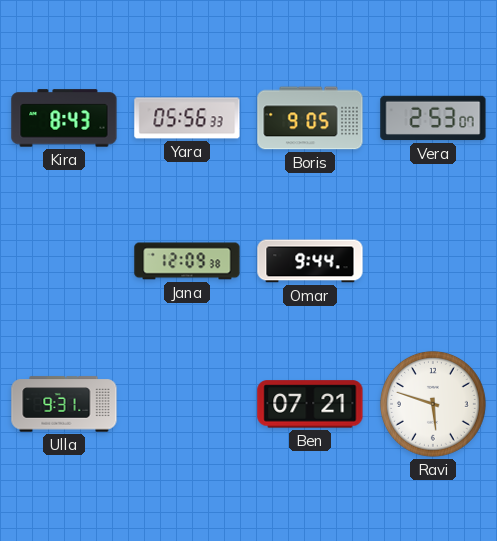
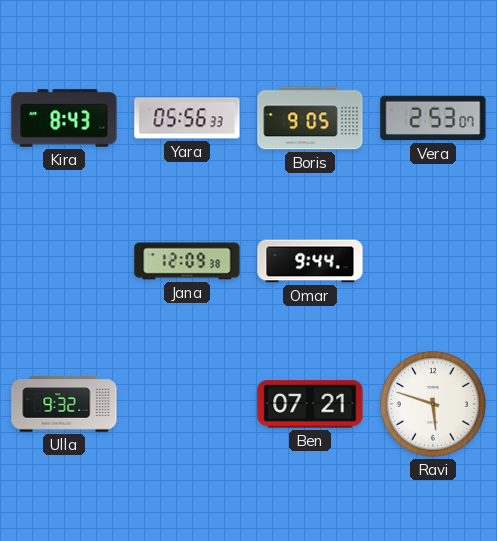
Ulla: 9:31 -> 9:32 (64, 404)
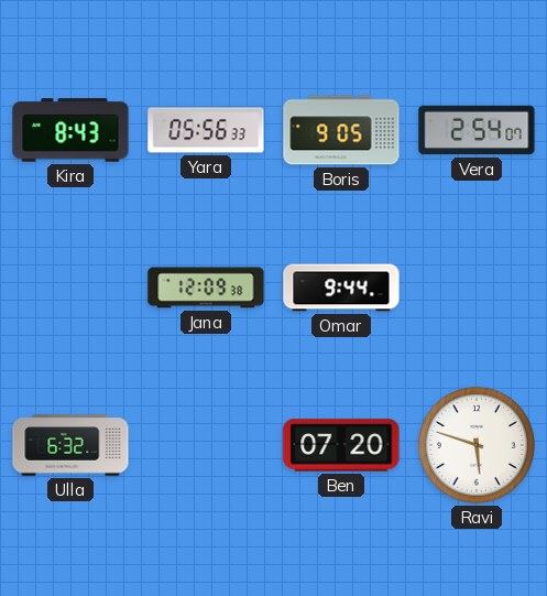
Vera: 2:53 -> 2:54 (477, 130)
Ulla: 9:32 -> 6:32 (70, 445)
Ben: 07:21 -> 07:20 (341, 445)
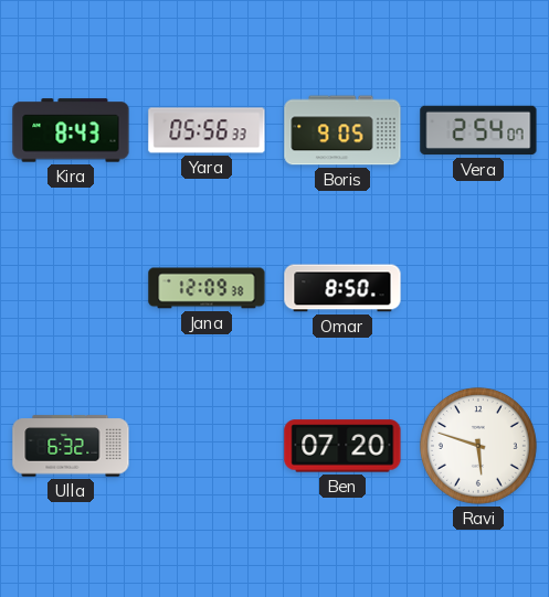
Omar: 9:44 -> 8:50 (342, 288)
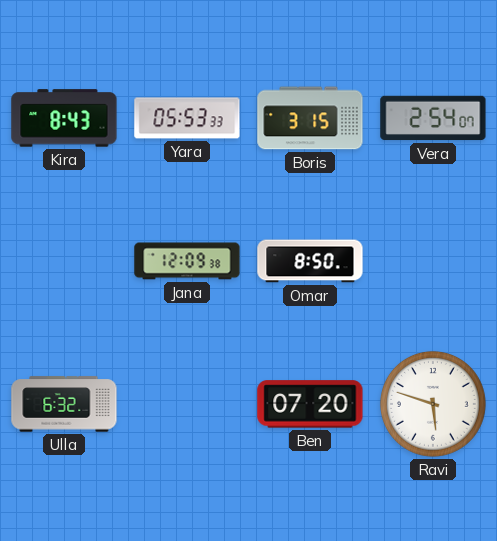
Yara: 05:56 -> 05:53 (187, 118)
Boris: 9:05 -> 3:15 (310, 118)
